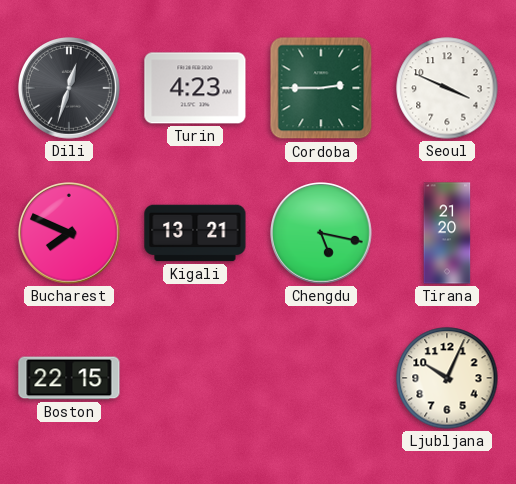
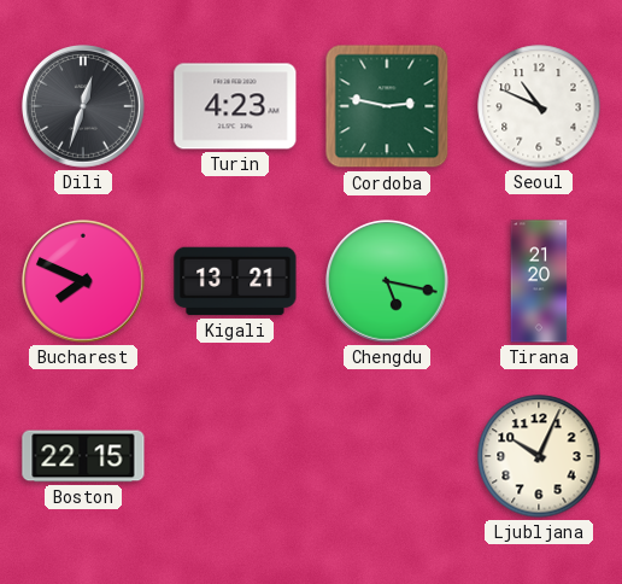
Cordoba: 2:45 -> 2:47 (387, 106)
Seoul: 3:49 -> 10:49 (539, 106)
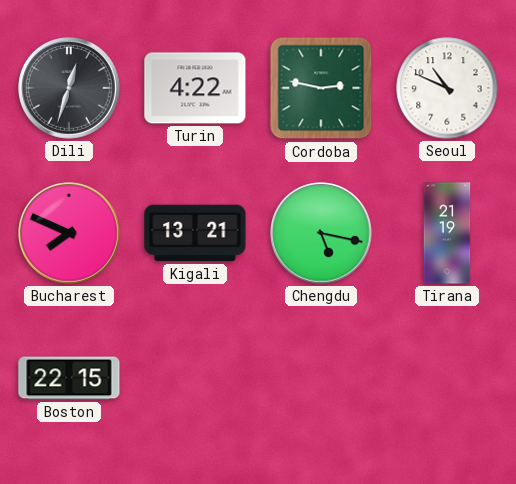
Turin: 4:23 -> 4:22 (195, 88)
Tirana: 21:20 -> 21:19 (447, 233)
Ljubljana: 10:04 -> none (539, 456)
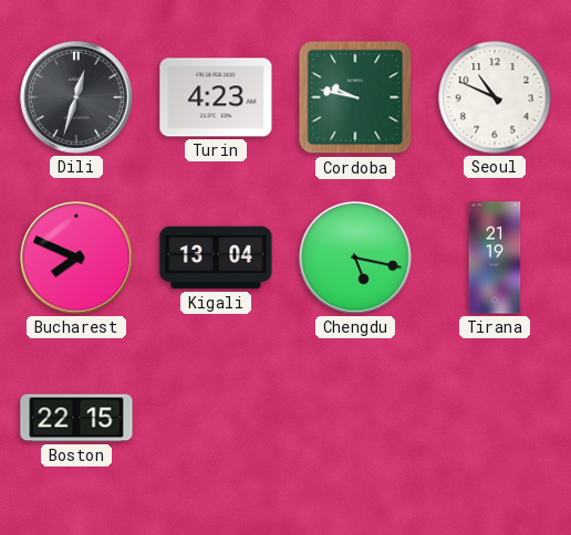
Turin: 4:22 -> 4:23 (216, 97)
Cordoba: 2:47 -> 9:47 (355, 97)
Kigali: 13:21 -> 13:04 (216, 258)
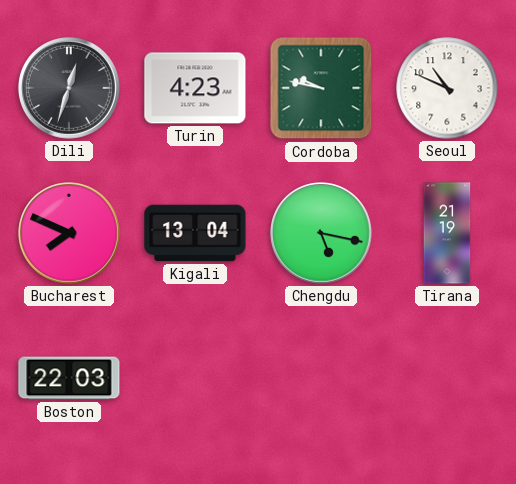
Boston: 22:15 -> 22:03 (69, 378)
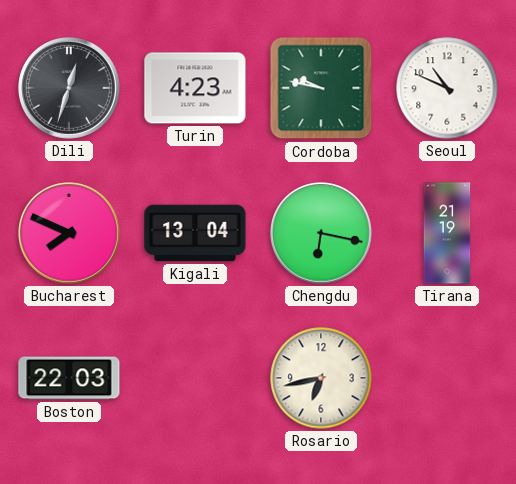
Chengdu: 5:17 -> 6:17 (322, 234)
Rosario: none -> 6:43 (321, 378)
